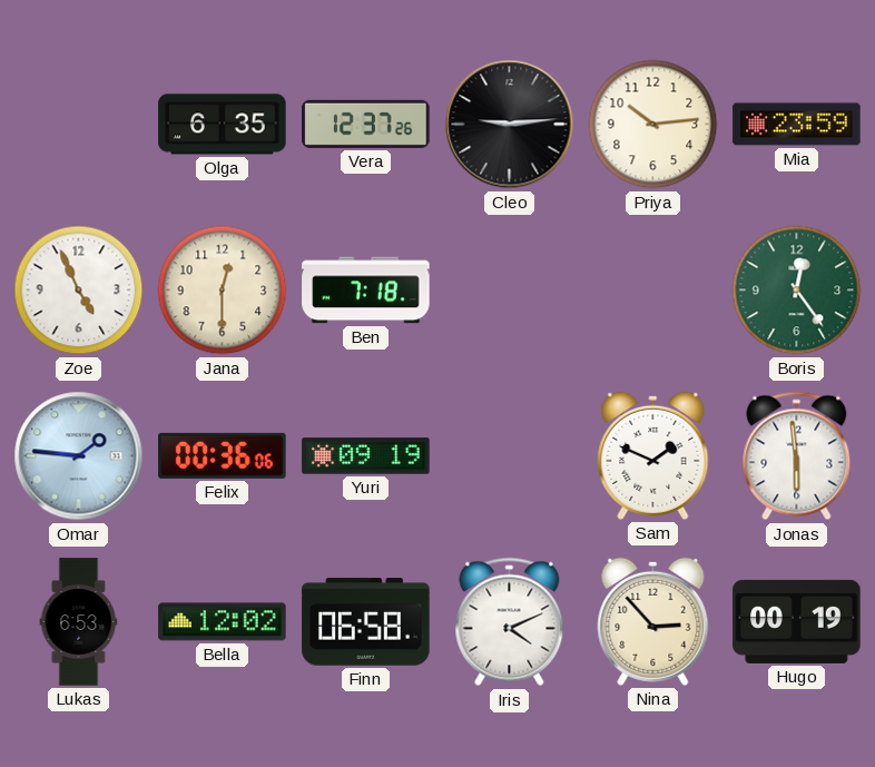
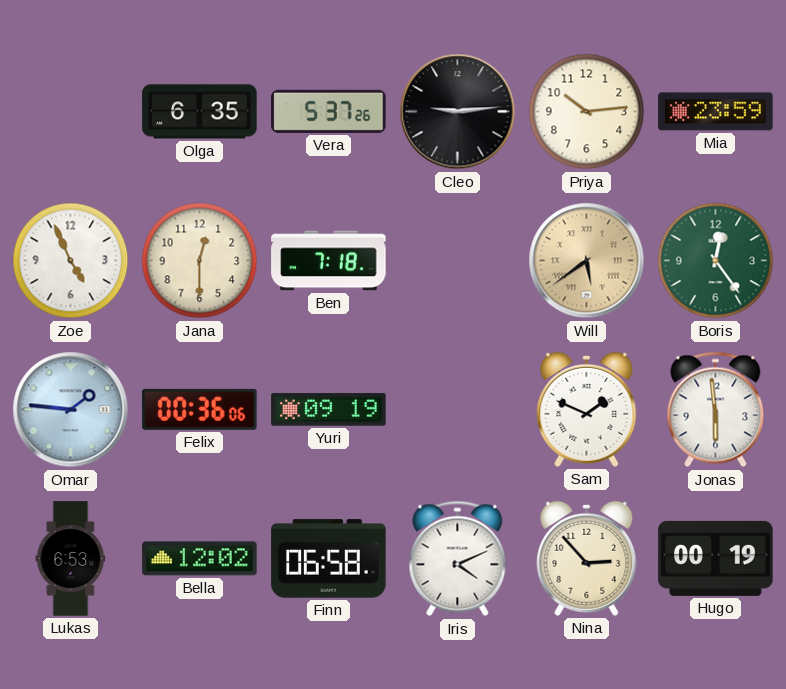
Vera: 12:37 -> 5:37 (329, 111)
Will: none -> 5:39 (587, 261)
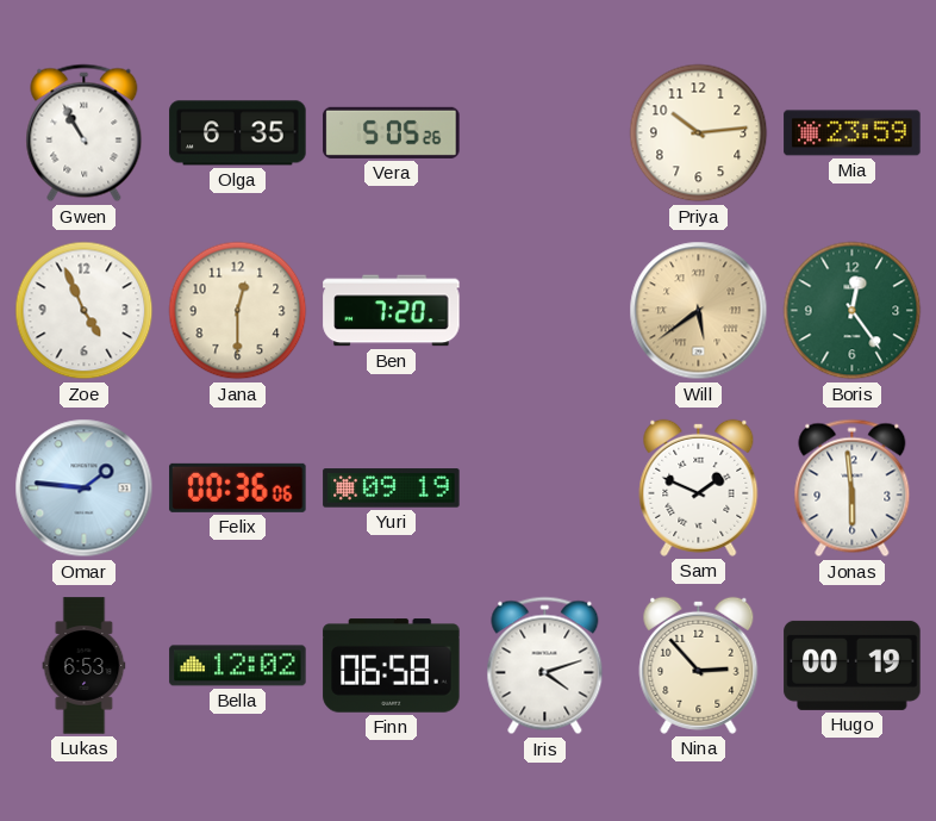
Gwen: none -> 10:55 (85, 133)
Vera: 5:37 -> 5:05 (392, 132)
Cleo: 9:14 -> none (458, 112)
Ben: 7:18 -> 7:20 (392, 311)
Iris: 4:11 -> 4:12 (545, 666)
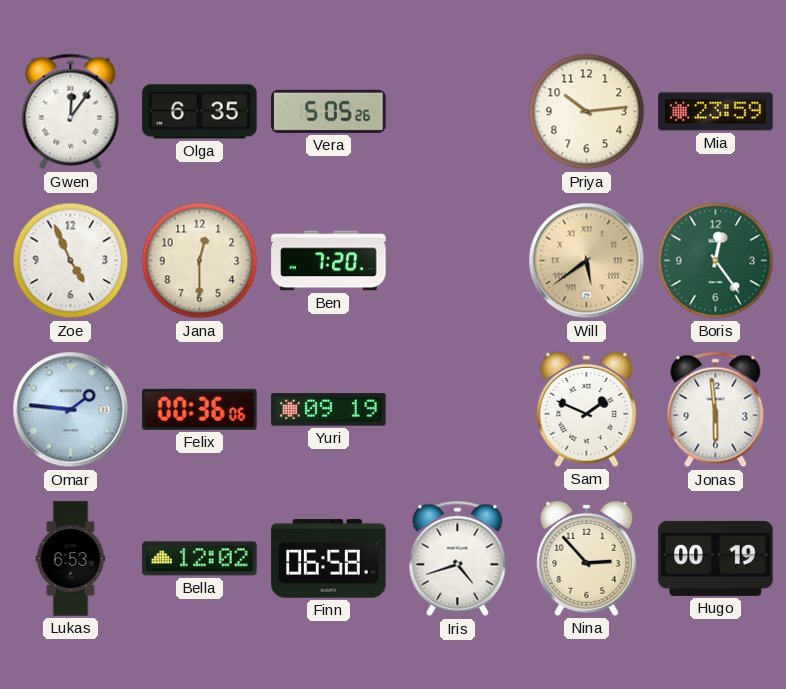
Gwen: 10:55 -> 12:06 (71, 112)
Iris: 4:12 -> 4:42 (458, 559)
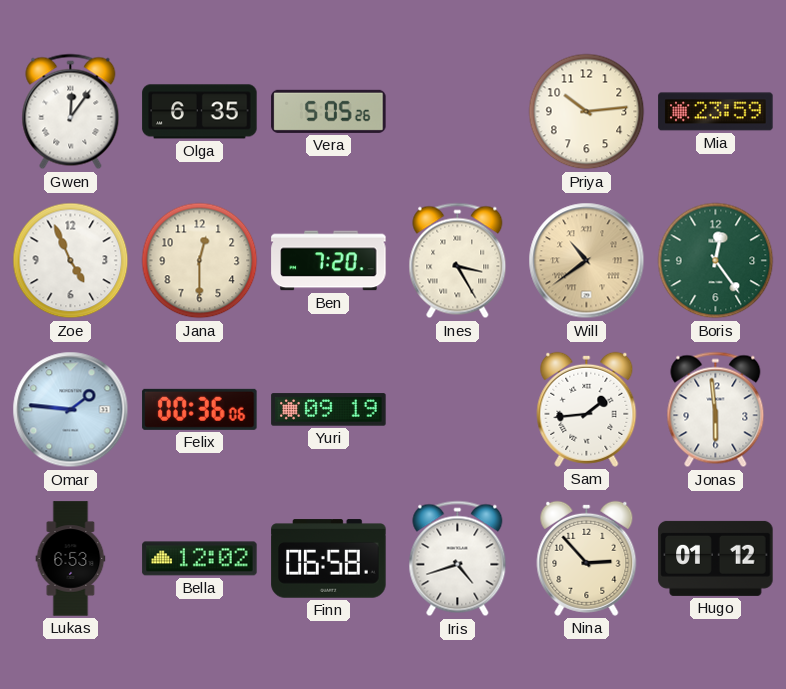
Ines: none -> 3:25 (458, 261)
Will: 5:39 -> 10:39 (587, 261)
Sam: 1:49 -> 1:44 (587, 409)
Hugo: 00:19 -> 01:12 (716, 558)
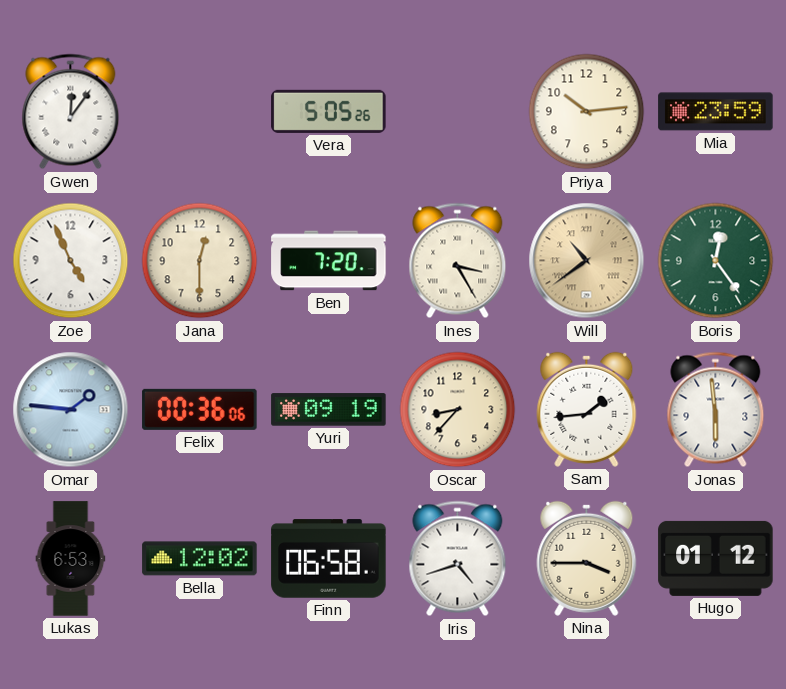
Olga: 6:35 -> none (200, 112)
Oscar: none -> 8:37 (458, 410)
Nina: 2:53 -> 3:45 (587, 558)
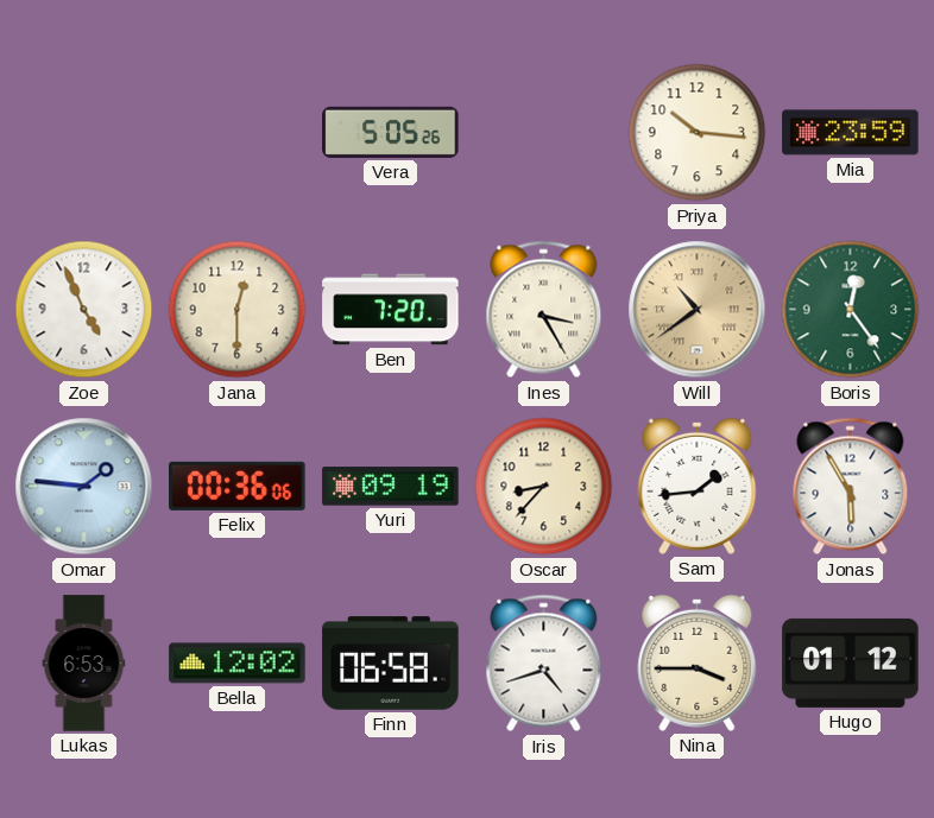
Gwen: 12:06 -> none (71, 112)
Priya: 10:14 -> 10:16 (698, 133)
Jonas: 5:59 -> 5:55 (851, 487)
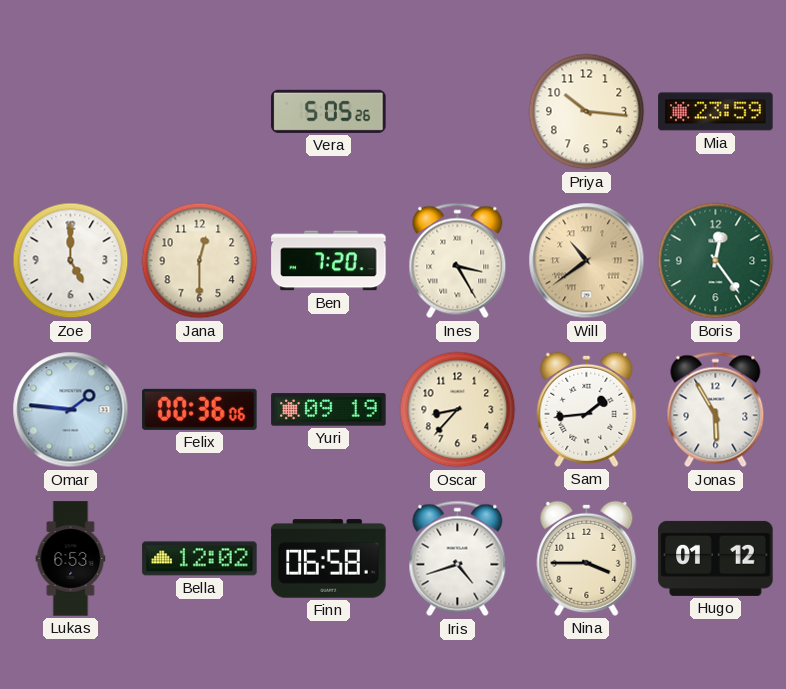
Zoe: 4:56 -> 5:00 (71, 261)
